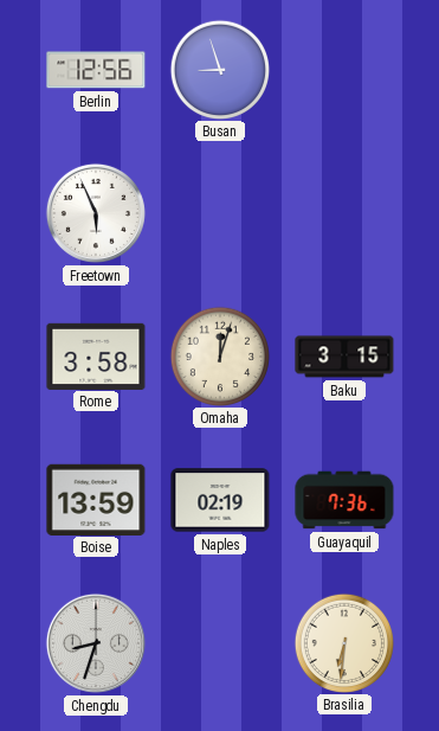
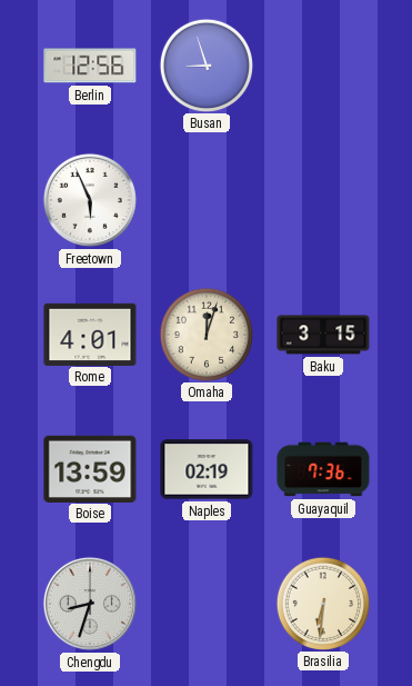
Rome: 3:58 -> 4:01 (90, 334)
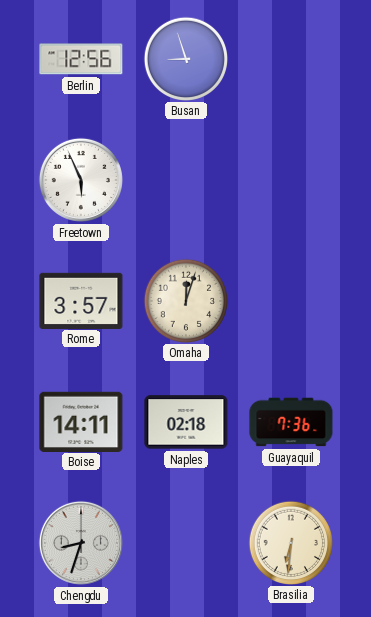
Rome: 4:01 -> 3:57 (81, 300)
Baku: 3:15 -> none (323, 335)
Boise: 13:59 -> 14:11 (81, 421)
Naples: 02:19 -> 02:18 (186, 422)
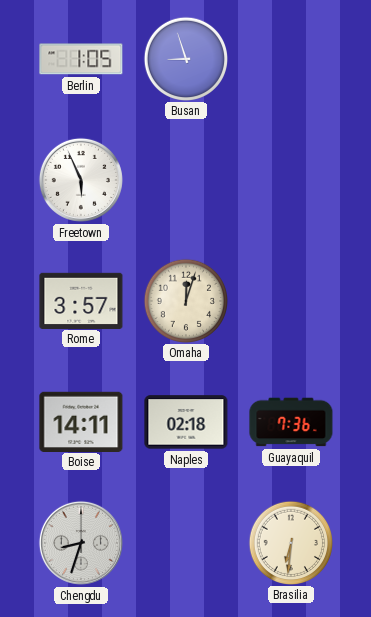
Berlin: 12:56 -> 1:05 (81, 59)
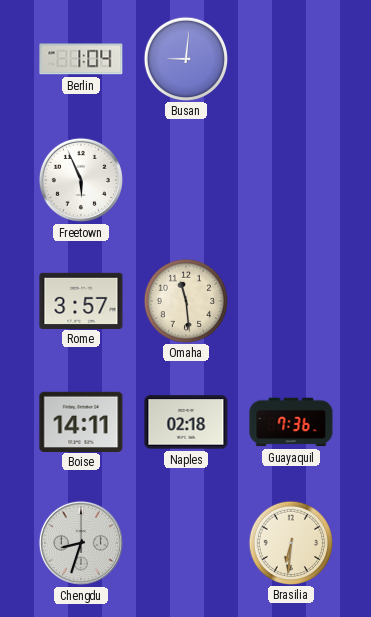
Berlin: 1:05 -> 1:04 (81, 59)
Busan: 8:57 -> 9:01 (185, 58)
Omaha: 12:03 -> 11:29 (185, 300)
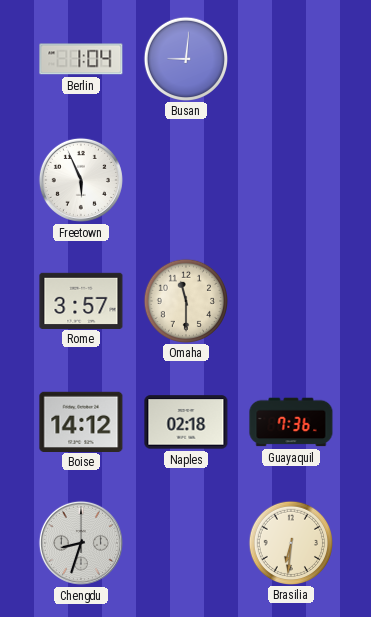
Omaha: 11:29 -> 11:30 (185, 300)
Boise: 14:11 -> 14:12 (81, 421)
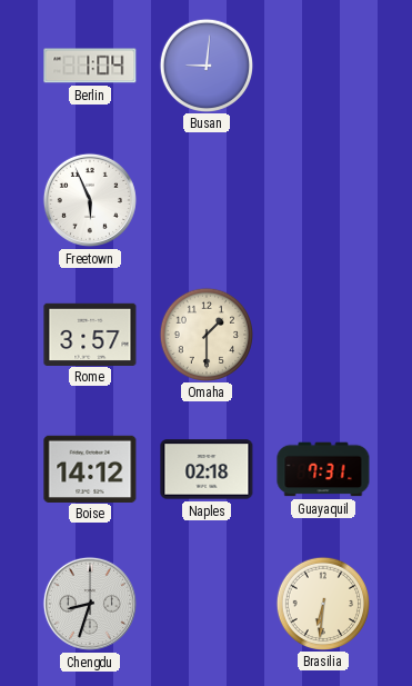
Omaha: 11:30 -> 1:30 (205, 334)
Guayaquil: 7:36 -> 7:31 (323, 469)
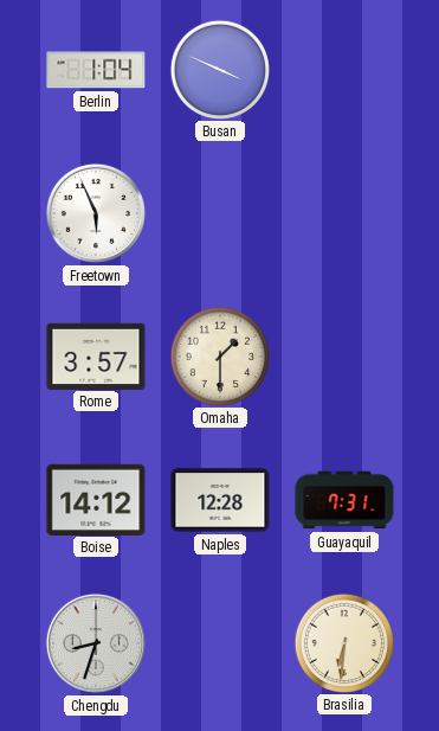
Busan: 9:01 -> 3:49 (219, 69)
Naples: 02:18 -> 12:28 (220, 500)
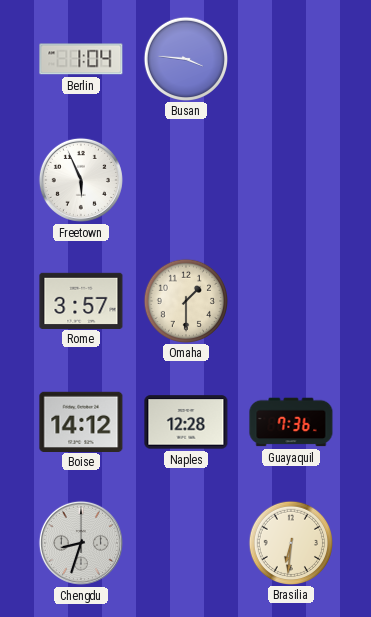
Busan: 3:49 -> 3:46 (185, 58)
Guayaquil: 7:31 -> 7:36 (291, 422)
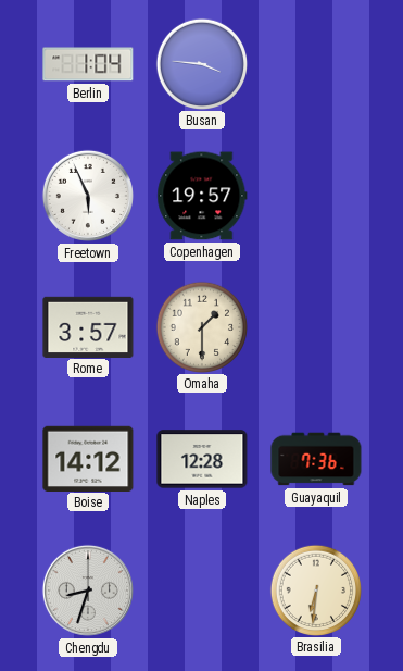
Copenhagen: none -> 19:57 (202, 196)
